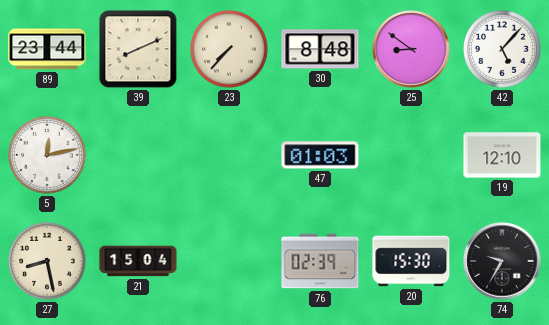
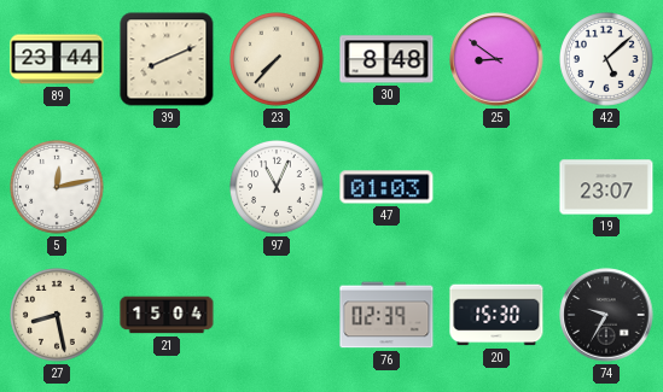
42: 5:07 -> 5:08 (607, 60)
97: none -> 11:04 (278, 188)
19: 12:10 -> 23:07 (606, 187)
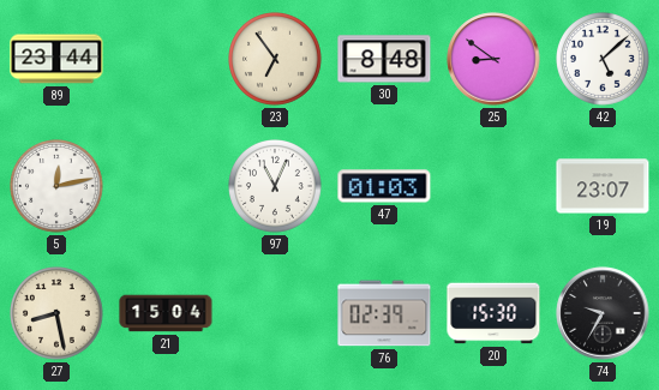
39: 8:11 -> none (167, 59)
23: 7:37 -> 6:54 (276, 60)
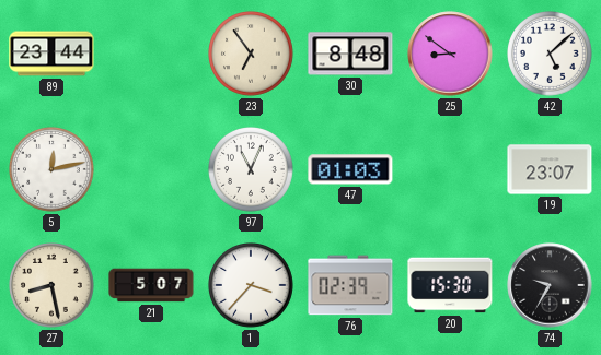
21: 15:04 -> 5:07 (151, 285)
1: none -> 3:37 (252, 286)
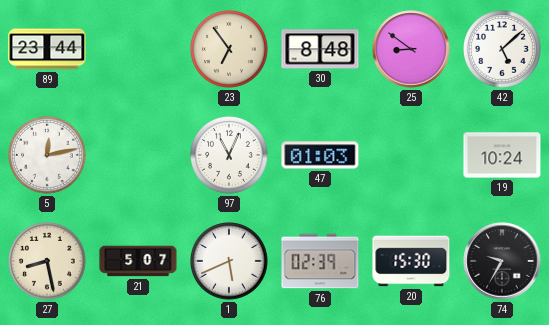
19: 23:07 -> 10:24 (502, 155)
1: 3:37 -> 5:41 (230, 262)
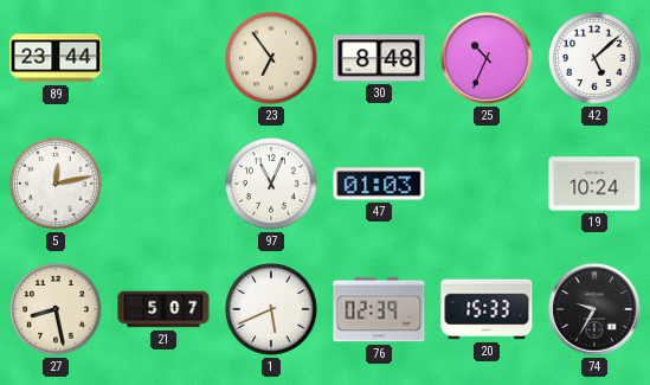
25: 8:51 -> 10:34 (487, 58)
20: 15:30 -> 15:33 (487, 309)
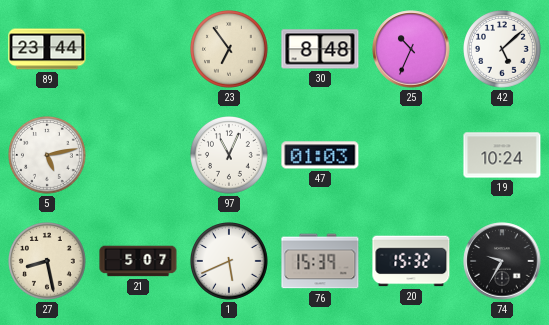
5: 12:13 -> 5:13 (48, 156)
76: 02:39 -> 15:39 (320, 261)
20: 15:33 -> 15:32 (411, 261)
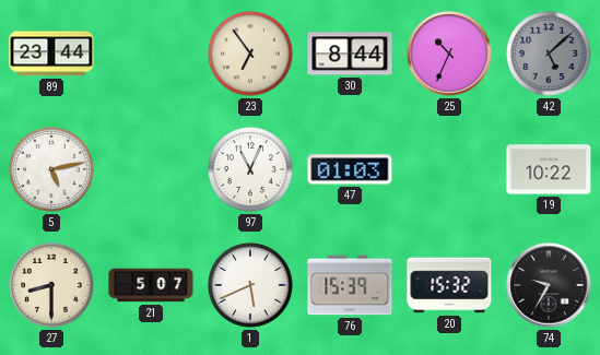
30: 8:48 -> 8:44 (350, 54)
42 dial: white -> grey (550, 55)
19: 10:24 -> 10:22 (549, 169)
27: 8:28 -> 8:30 (52, 286)
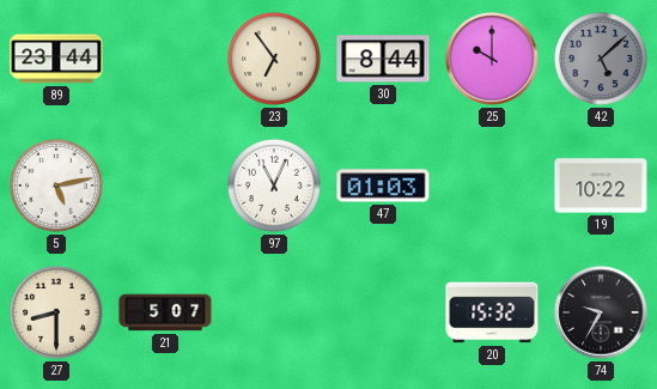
25: 10:34 -> 10:00 (492, 59)
1: 5:41 -> none (251, 286)
76: 15:39 -> none (350, 285)
